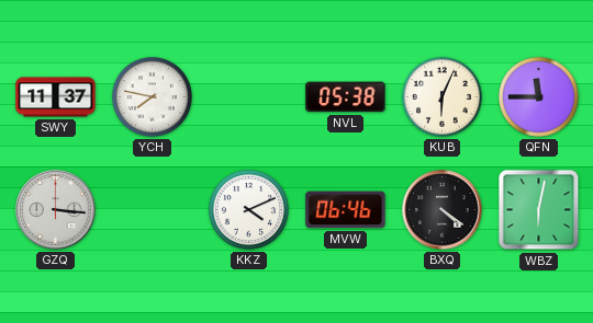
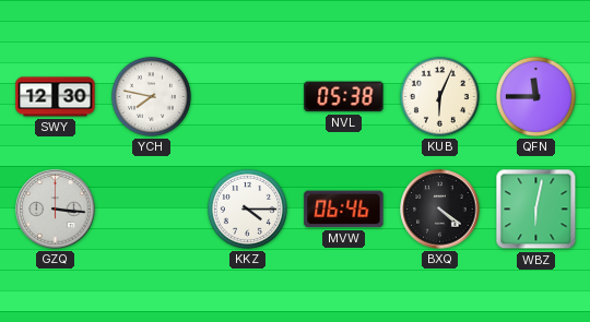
SWY: 11:37 -> 12:30 (56, 97)
KKZ: 4:11 -> 4:15 (247, 208)
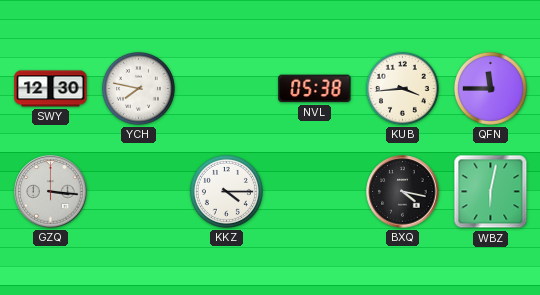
KUB: 6:04 -> 3:44 (402, 88)
MVW: 06:46 -> none (344, 210)
BXQ: 4:21 -> 4:17 (403, 192)
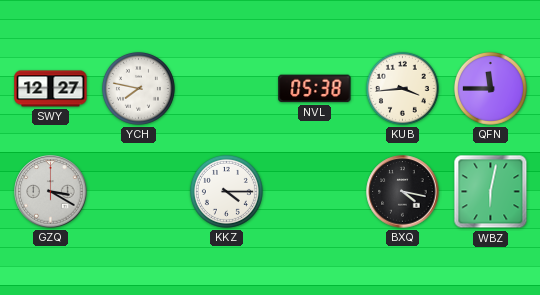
SWY: 12:30 -> 12:27 (51, 89)
GZQ: 3:16 -> 3:20 (51, 192)
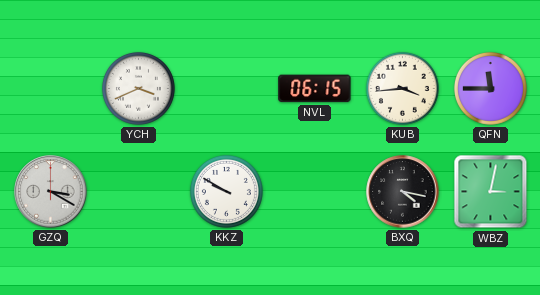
SWY: 12:27 -> none (51, 89)
YCH: 7:47 -> 3:41 (138, 88)
NVL: 05:38 -> 06:15 (315, 89)
KKZ: 4:15 -> 9:50 (226, 191)
WBZ: 6:02 -> 3:02 (491, 192)
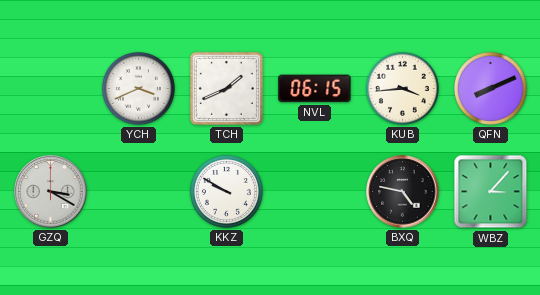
TCH: none -> 1:41 (226, 88)
QFN: 11:45 -> 8:11 (490, 88)
BXQ: 4:17 -> 4:47 (403, 192)
WBZ: 3:02 -> 3:07 (491, 192)
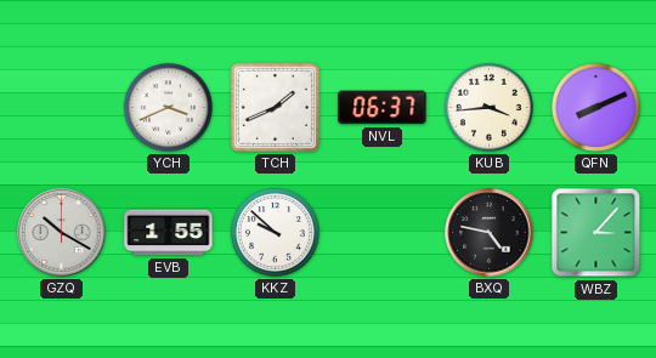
NVL: 06:15 -> 06:37 (383, 108)
GZQ: 3:20 -> 10:20 (62, 233)
EVB: none -> 1:55 (169, 233)
KKZ: 9:50 -> 9:52 (275, 232)
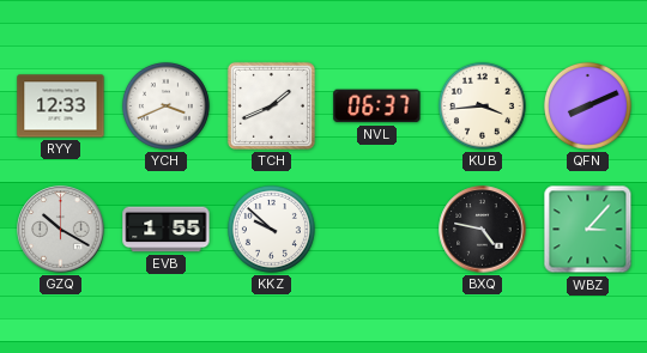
RYY: none -> 12:33 (61, 106)
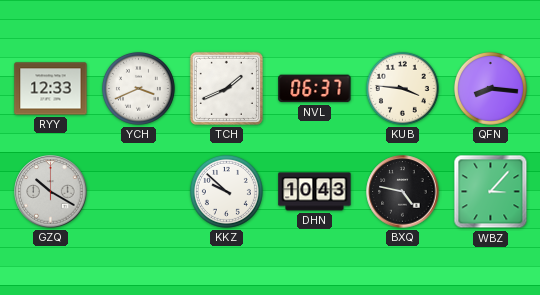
KUB: 3:44 -> 3:46 (402, 88)
QFN: 8:11 -> 8:16 (490, 88)
EVB: 1:55 -> none (167, 230)
DHN: none -> 10:43 (315, 192)
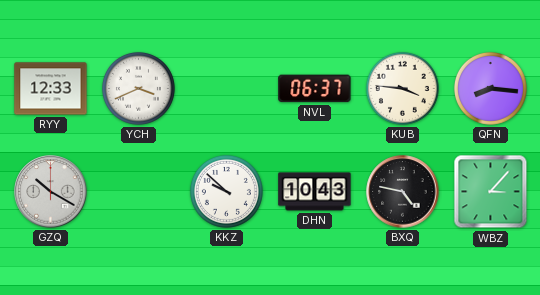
TCH: 1:41 -> none (226, 88)
